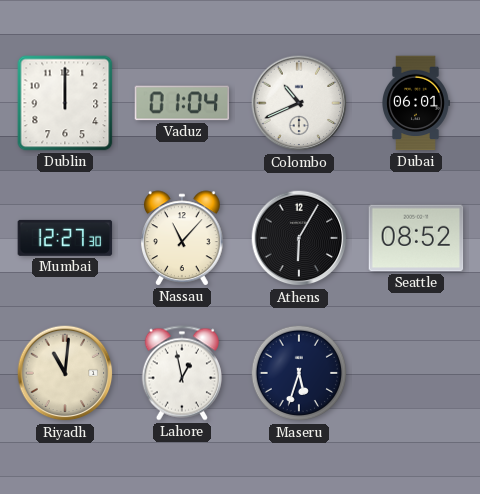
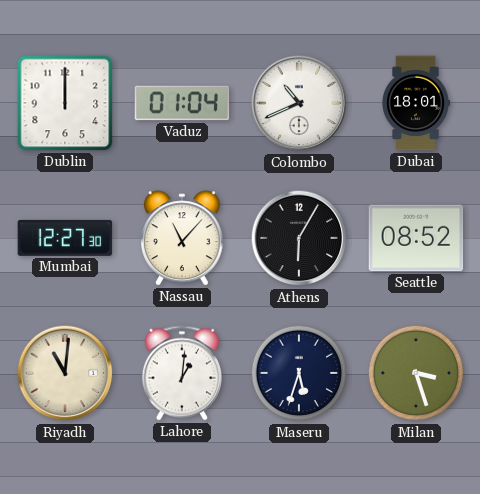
Dubai: 06:01 -> 18:01 (416, 103)
Lahore: 12:58 -> 1:01 (182, 373)
Milan: none -> 3:27 (416, 373)
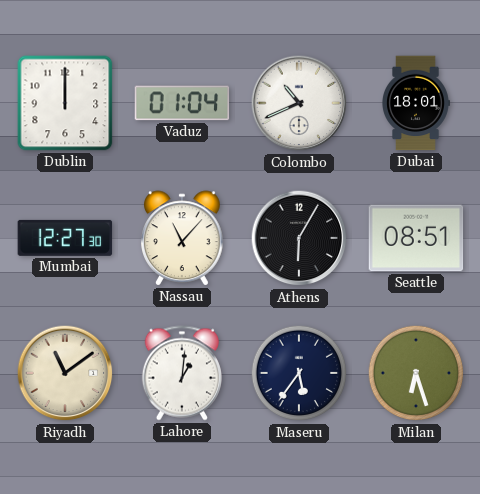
Seattle: 08:52 -> 08:51 (416, 238)
Riyadh: 11:01 -> 11:09 (65, 373)
Maseru: 5:33 -> 5:36 (299, 373)
Milan: 3:27 -> 6:27 (416, 373)
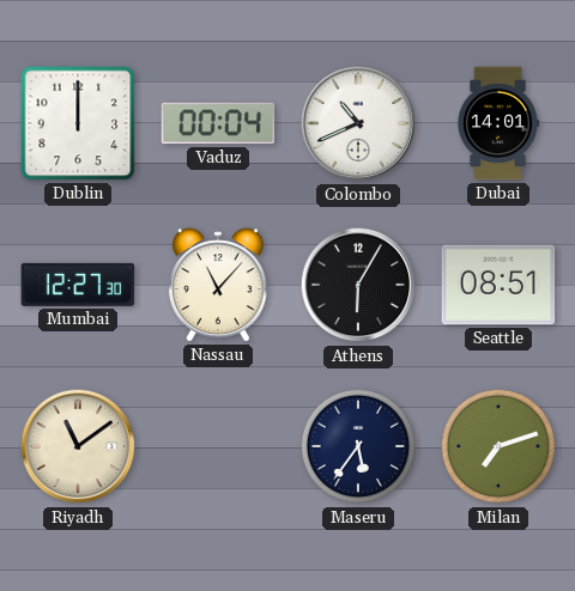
Vaduz: 01:04 -> 00:04 (218, 123)
Dubai: 18:01 -> 14:01 (498, 123)
Lahore: 1:01 -> none (182, 373)
Milan: 6:27 -> 7:12 (498, 446)
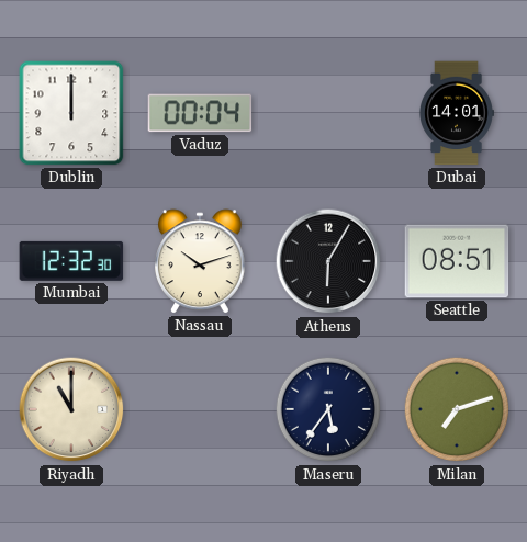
Colombo: 10:41 -> none (358, 123)
Mumbai: 12:27 -> 12:32 (71, 261)
Nassau: 11:07 -> 10:12 (201, 261)
Riyadh: 11:09 -> 11:00 (71, 409)
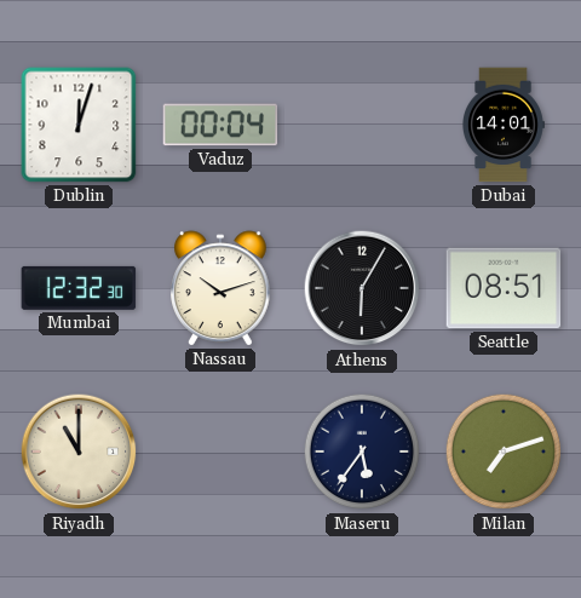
Dublin: 12:00 -> 12:03 (79, 125)
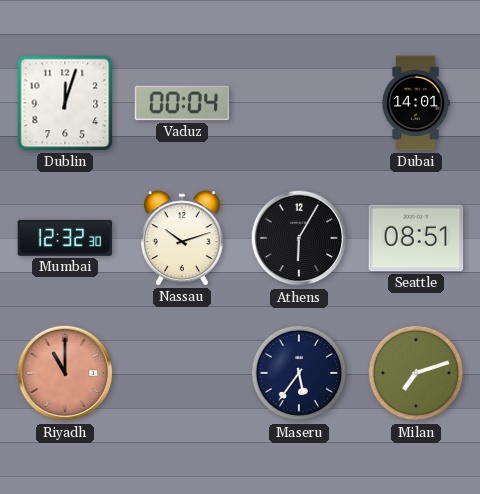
Riyadh dial: cream -> salmon (65, 373)
